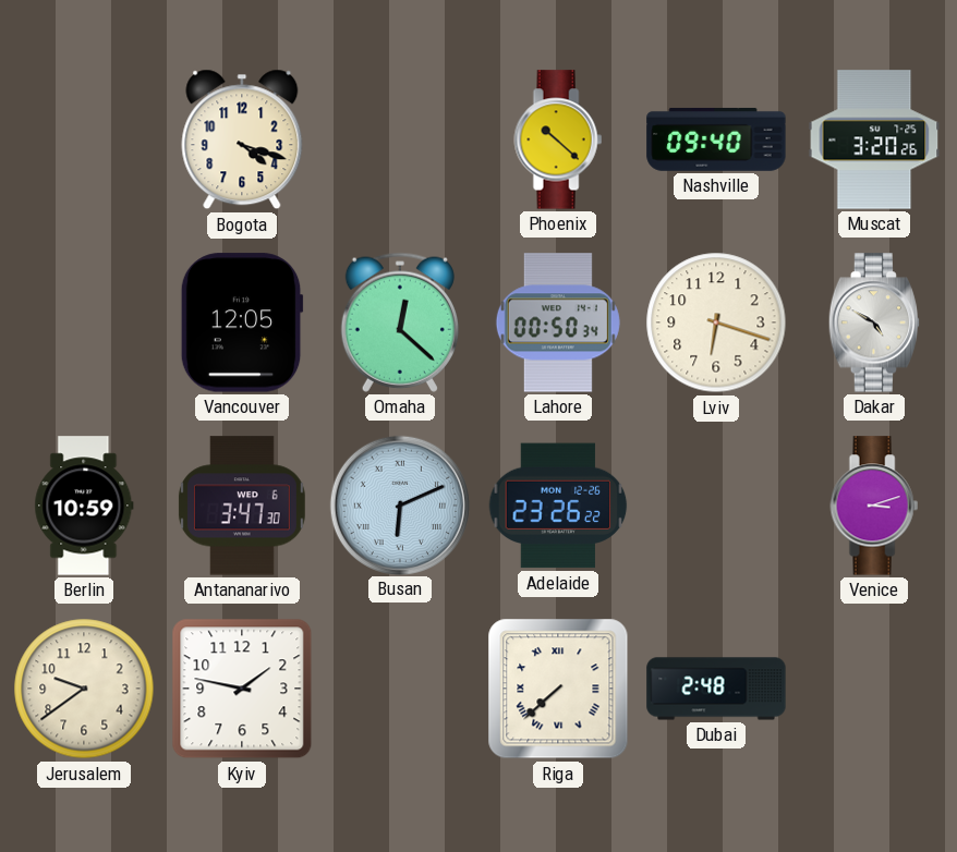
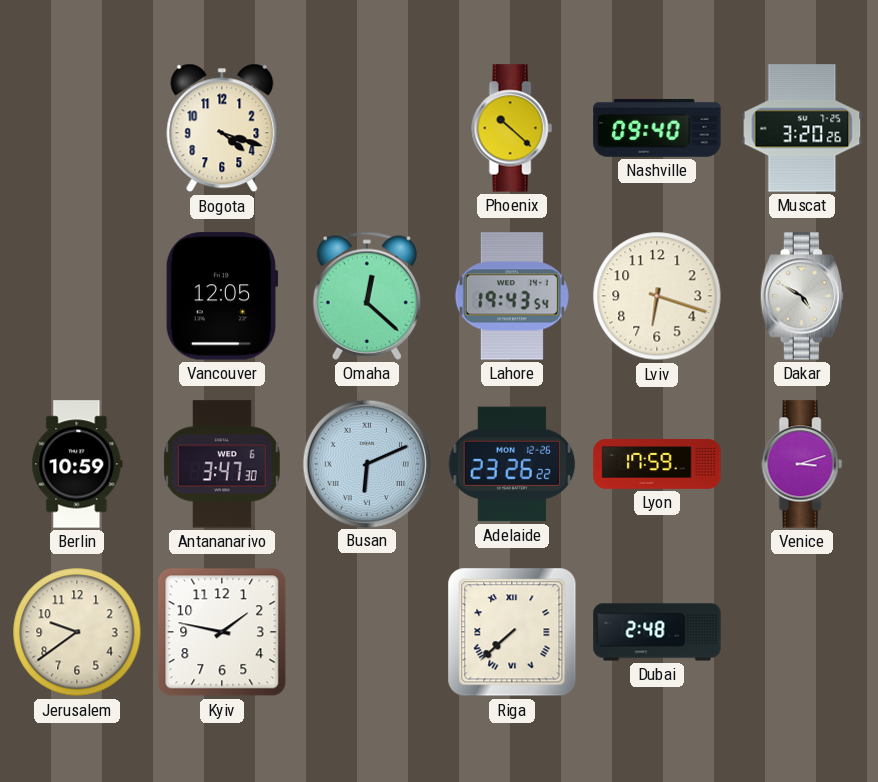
Lahore: 00:50 -> 19:43 (512, 296)
Lyon: none -> 17:59 (657, 464)
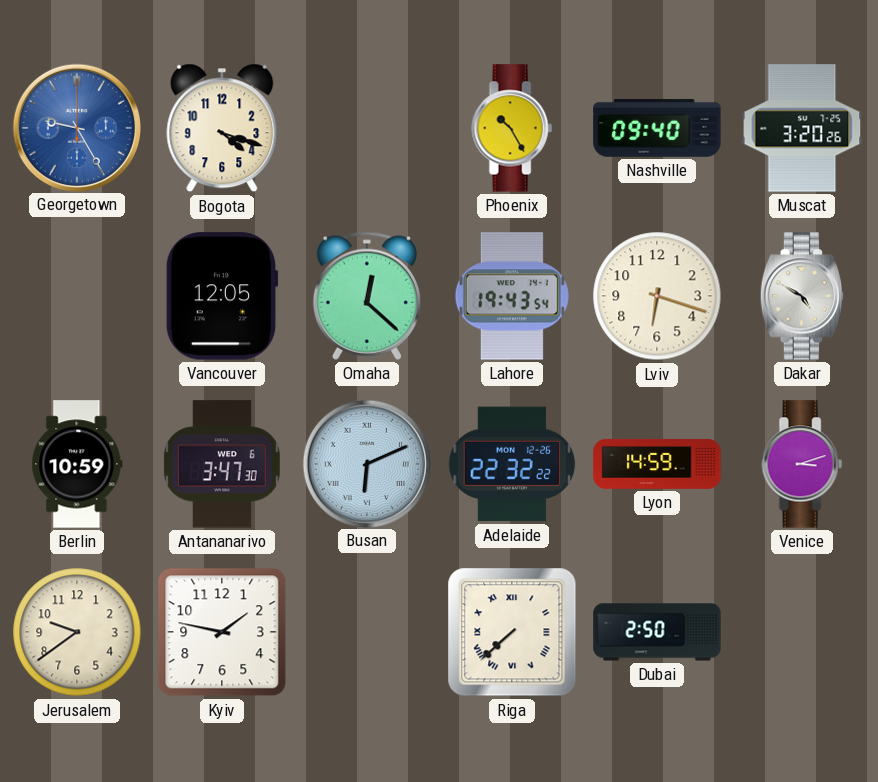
Georgetown: none -> 9:25 (76, 127)
Phoenix: 10:22 -> 10:25 (512, 128)
Adelaide: 23:26 -> 22:32 (512, 464)
Lyon: 17:59 -> 14:59 (657, 464)
Dubai: 2:48 -> 2:50 (657, 632)
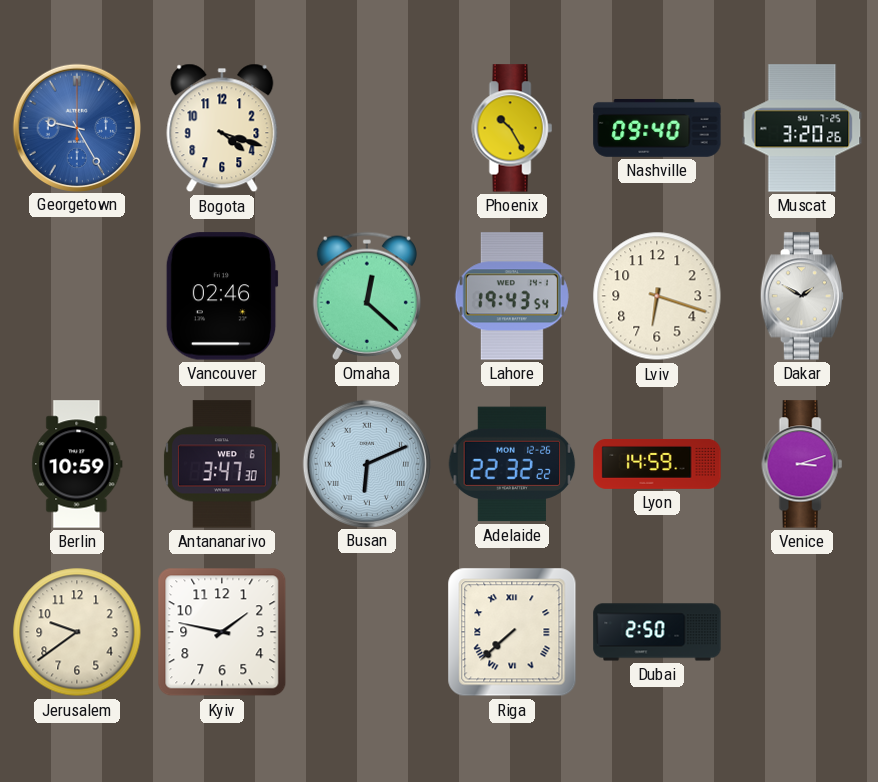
Vancouver: 12:05 -> 02:46 (222, 296)
Dakar: 4:50 -> 1:50 (802, 296)
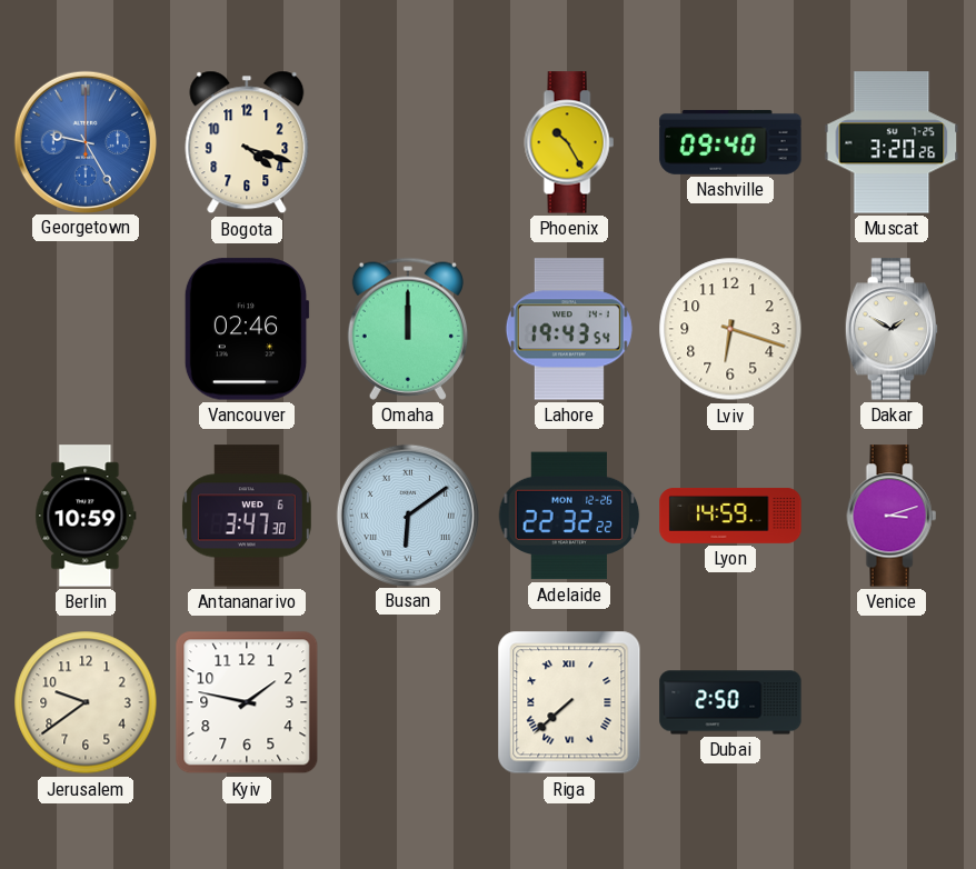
Omaha: 12:22 -> 12:00 (408, 329)
Busan: 6:11 -> 6:09 (407, 515)
